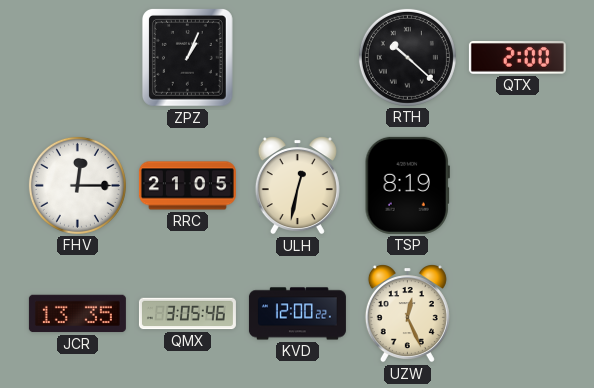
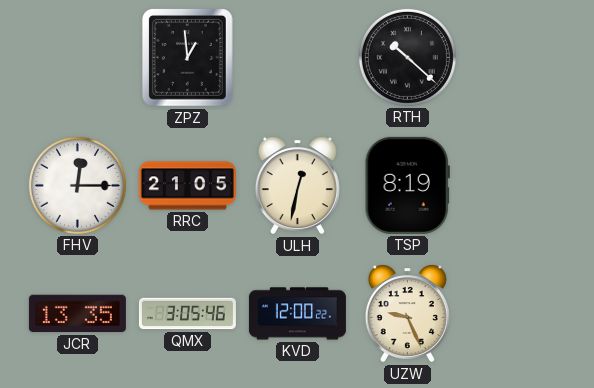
ZPZ: 1:04 -> 12:59 (187, 58)
QTX: 2:00 -> none (517, 58)
UZW: 12:26 -> 9:26 (407, 314)
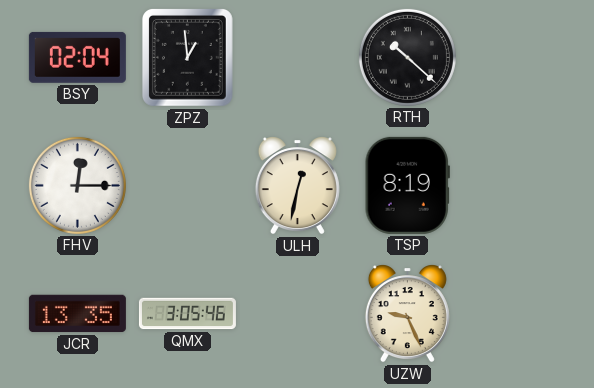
BSY: none -> 02:04 (77, 57)
RRC: 21:05 -> none (187, 186)
KVD: 12:00 -> none (297, 314)
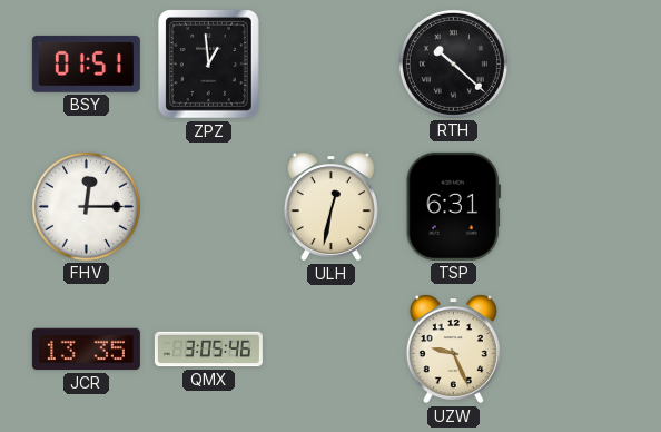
BSY: 02:04 -> 01:51 (86, 63)
TSP: 8:19 -> 6:31 (453, 206)
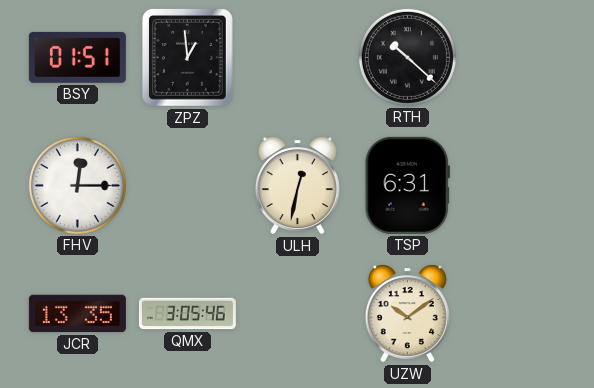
UZW: 9:26 -> 10:09 (407, 314)
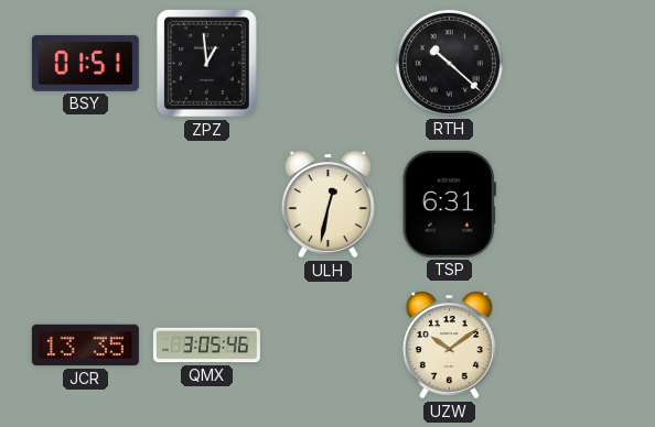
FHV: 12:15 -> none (77, 185)
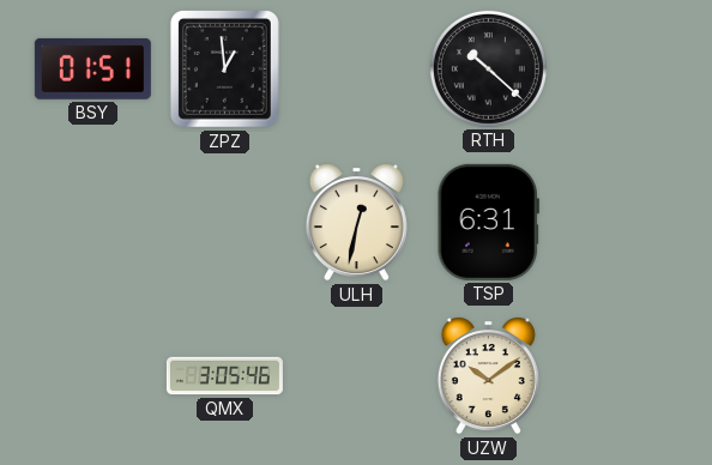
JCR: 13:35 -> none (85, 346)
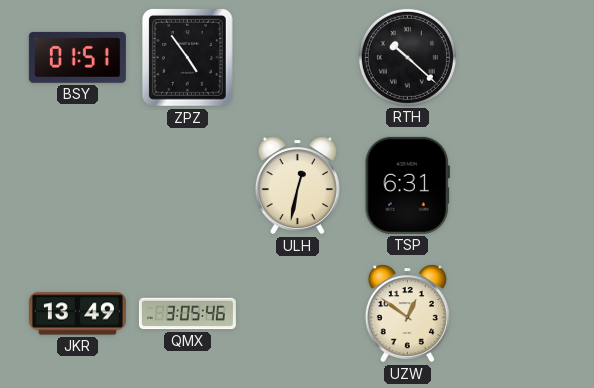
ZPZ: 12:59 -> 4:54 (187, 58)
JKR: none -> 13:49 (77, 314)
UZW: 10:09 -> 12:51 (407, 314)
